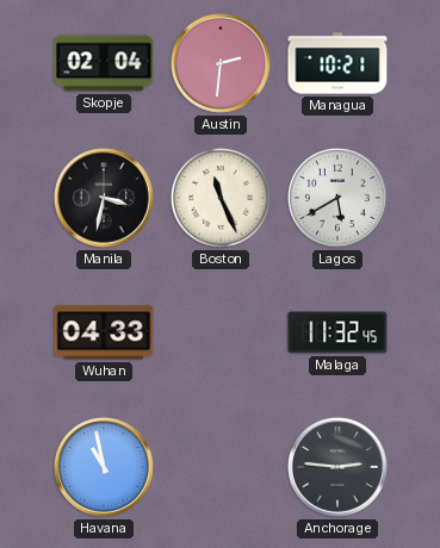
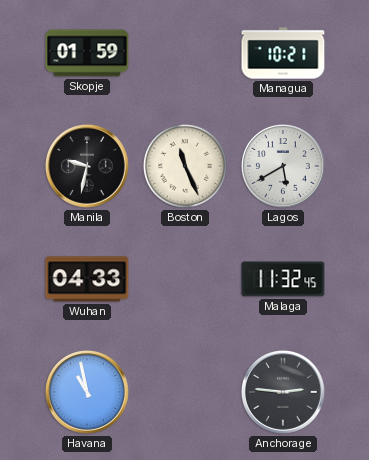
Skopje: 02:04 -> 01:59 (87, 53)
Austin: 2:31 -> none (221, 63)
Manila: 3:32 -> 9:32 (87, 166)
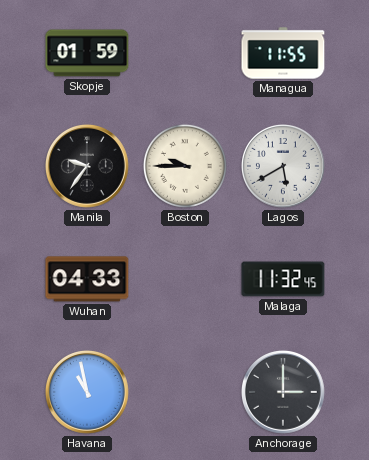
Managua: 10:21 -> 11:55 (283, 53)
Manila: 9:32 -> 9:36 (87, 166)
Boston: 11:26 -> 9:45 (185, 166)
Anchorage: 2:46 -> 3:00 (283, 392)
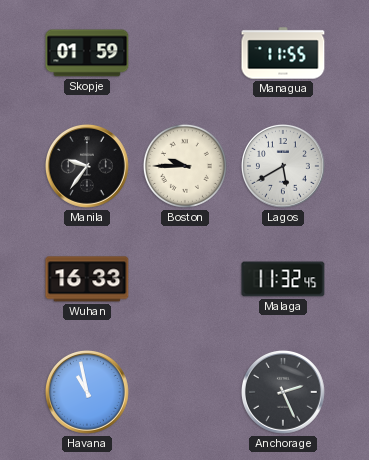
Wuhan: 04:33 -> 16:33 (87, 279)
Anchorage: 3:00 -> 2:26 (283, 392)
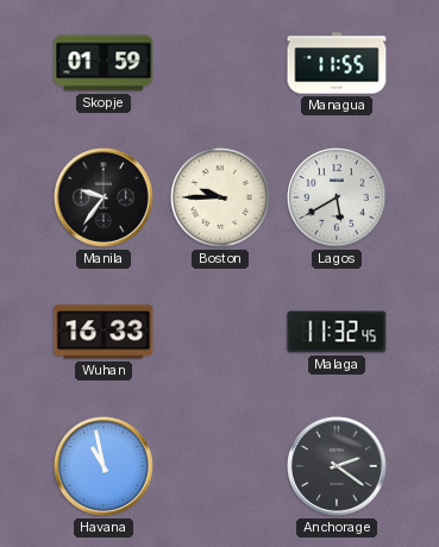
Anchorage: 2:26 -> 2:21 (337, 466)
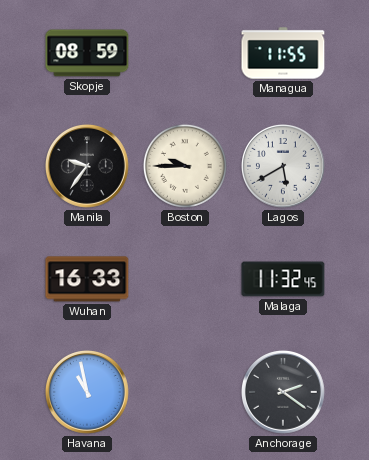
Skopje: 01:59 -> 08:59 (87, 53)
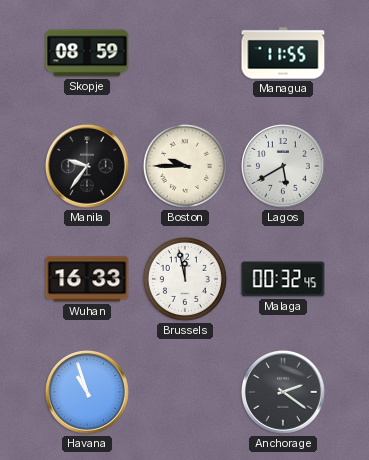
Brussels: none -> 11:58 (185, 279)
Malaga: 11:32 -> 00:32 (283, 279)
Havana: 10:58 -> 10:57 (87, 392)
